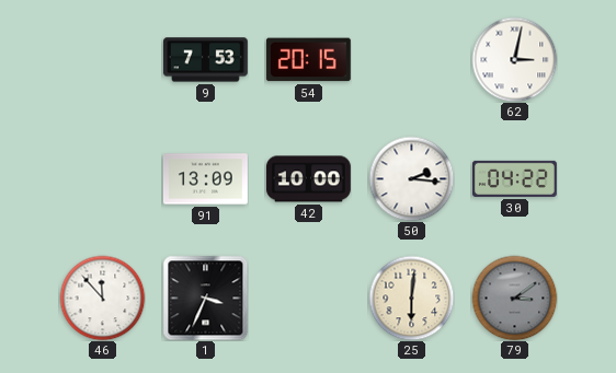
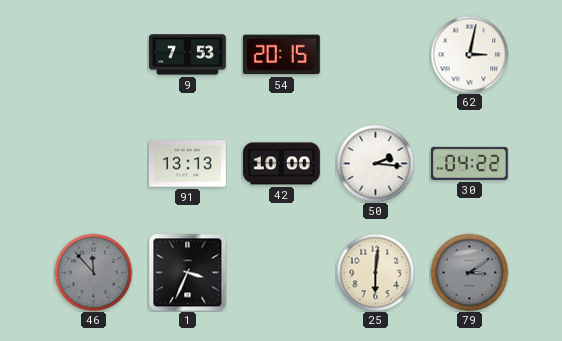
91: 13:09 -> 13:13 (187, 164)
46 dial: white -> grey (93, 272)
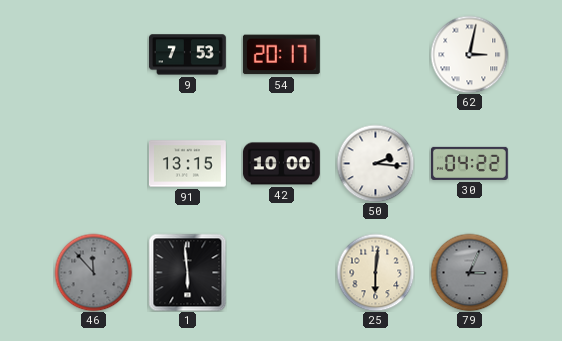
54: 20:15 -> 20:17 (281, 55)
91: 13:13 -> 13:15 (187, 164)
1: 3:34 -> 5:59 (187, 272)
79: 3:09 -> 3:04 (469, 272)
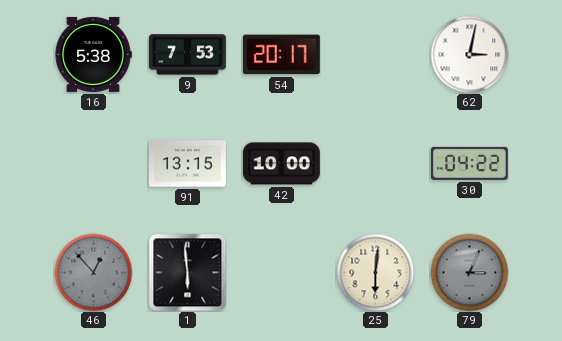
16: none -> 5:38 (93, 54)
50: 2:16 -> none (375, 163)
46: 11:53 -> 12:53 (93, 272)
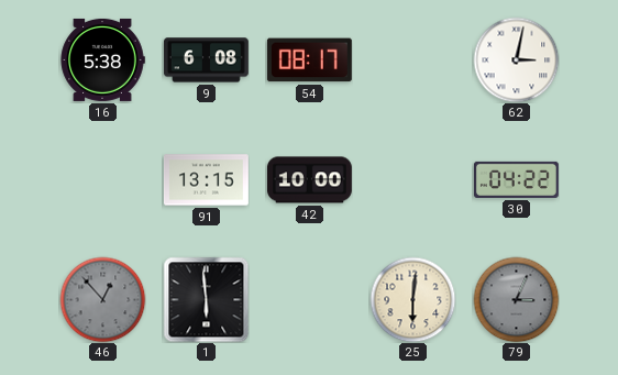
9: 7:53 -> 6:08 (206, 60)
54: 20:17 -> 08:17 (309, 60)
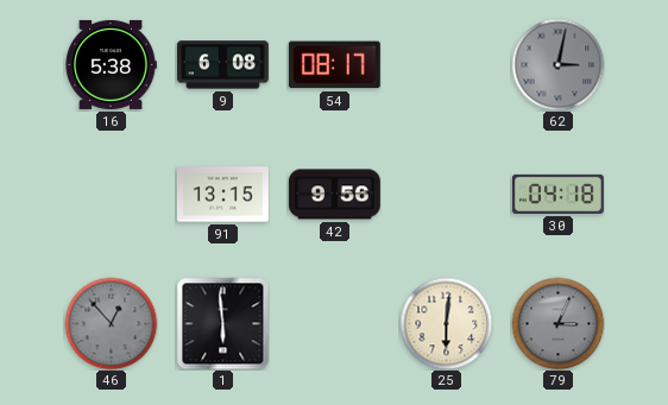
62 dial: white -> grey (557, 64)
42: 10:00 -> 9:56 (334, 195)
30: 04:22 -> 04:18 (557, 194)
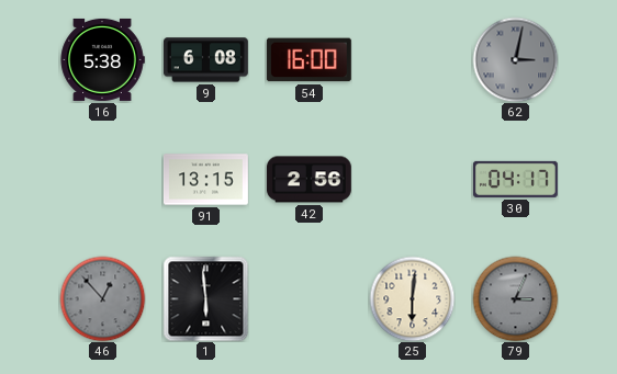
54: 08:17 -> 16:00 (308, 60)
42: 9:56 -> 2:56 (308, 180)
30: 04:18 -> 04:17 (515, 179)
